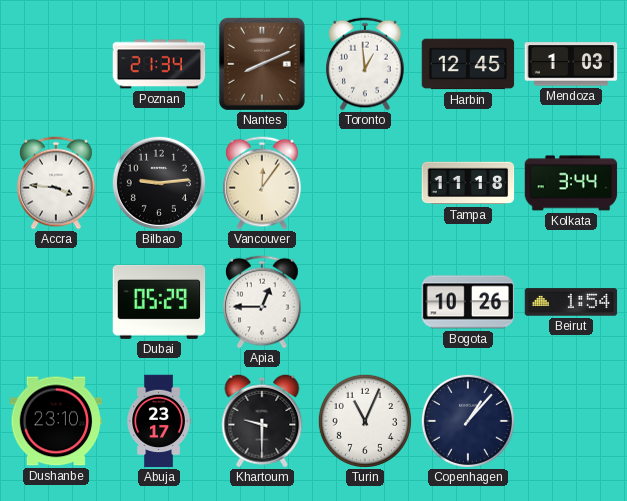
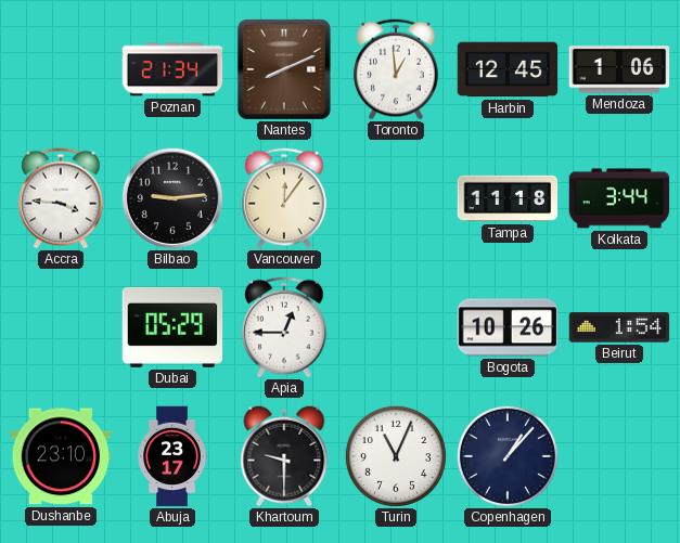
Mendoza: 1:03 -> 1:06 (619, 69)
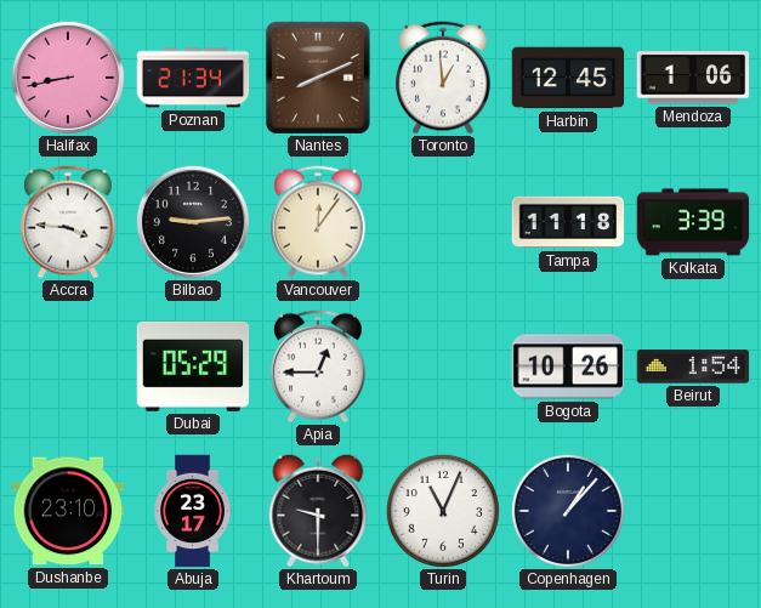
Halifax: none -> 8:43 (68, 78)
Kolkata: 3:44 -> 3:39 (693, 222)
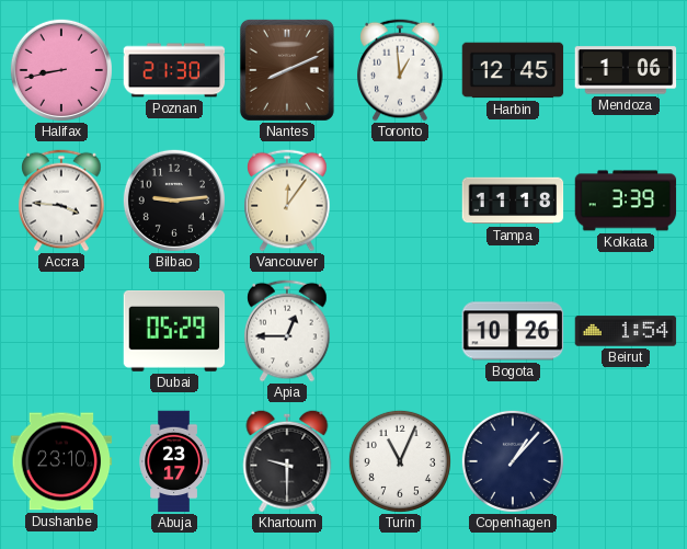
Poznan: 21:34 -> 21:30 (174, 70)
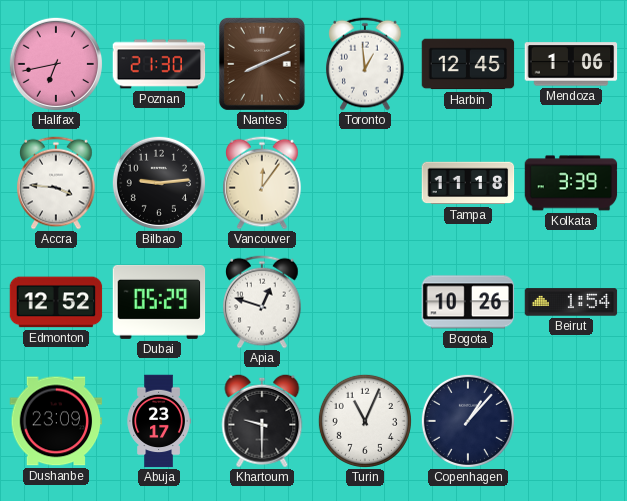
Halifax: 8:43 -> 6:43 (56, 64)
Edmonton: none -> 12:52 (56, 302)
Apia: 12:45 -> 12:48 (262, 302)
Dushanbe: 23:10 -> 23:09 (56, 421)
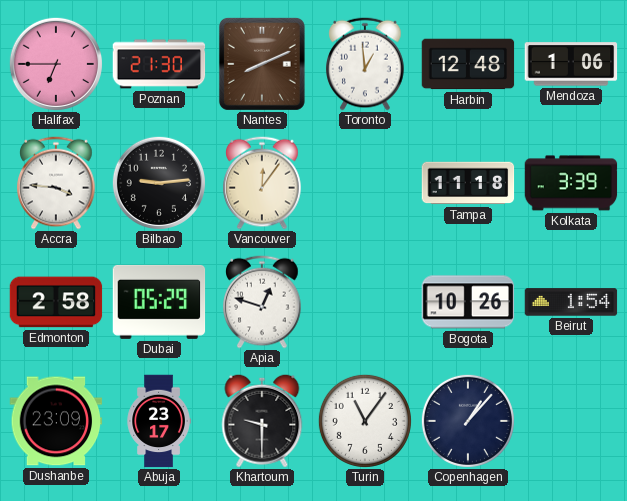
Halifax: 6:43 -> 6:45 (56, 64)
Harbin: 12:45 -> 12:48 (468, 64)
Edmonton: 12:52 -> 2:58 (56, 302)
Turin: 11:04 -> 11:06 (365, 421)
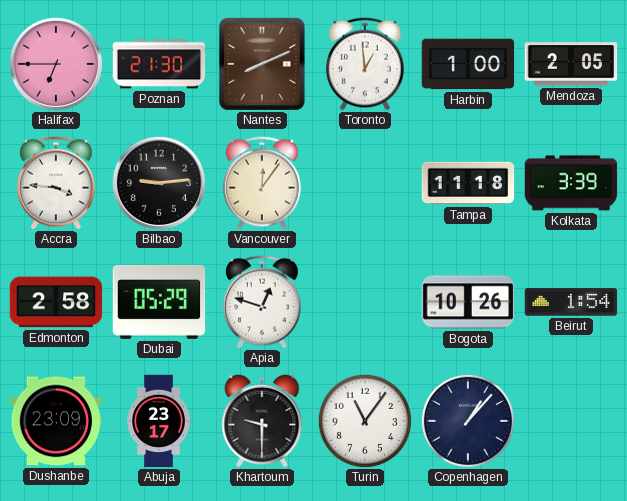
Harbin: 12:48 -> 1:00 (468, 64)
Mendoza: 1:06 -> 2:05 (571, 64)
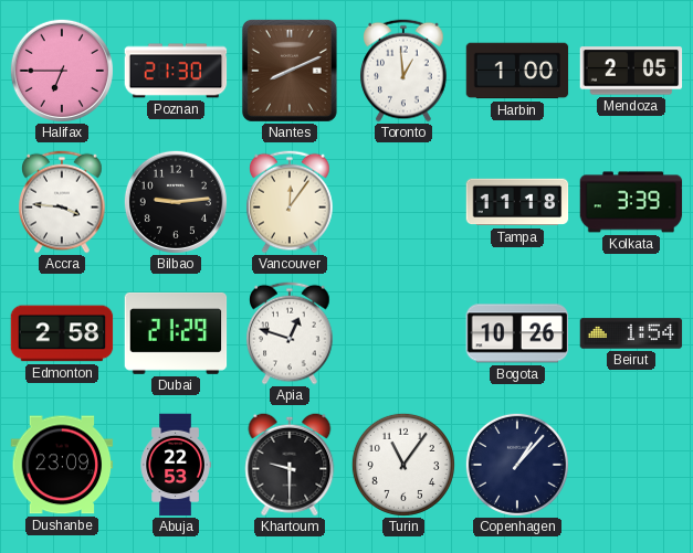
Dubai: 05:29 -> 21:29 (176, 333)
Abuja: 23:17 -> 22:53 (176, 465)
